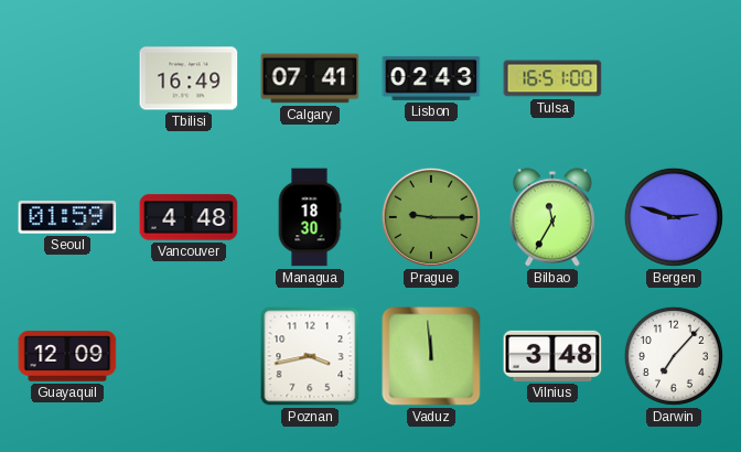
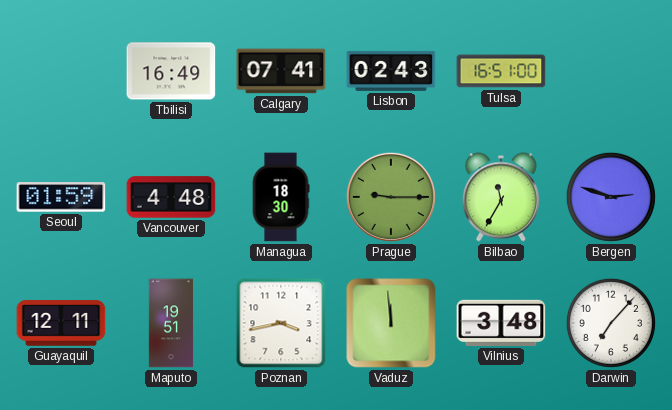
Guayaquil: 12:09 -> 12:11 (61, 323)
Maputo: none -> 19:51 (171, 323)
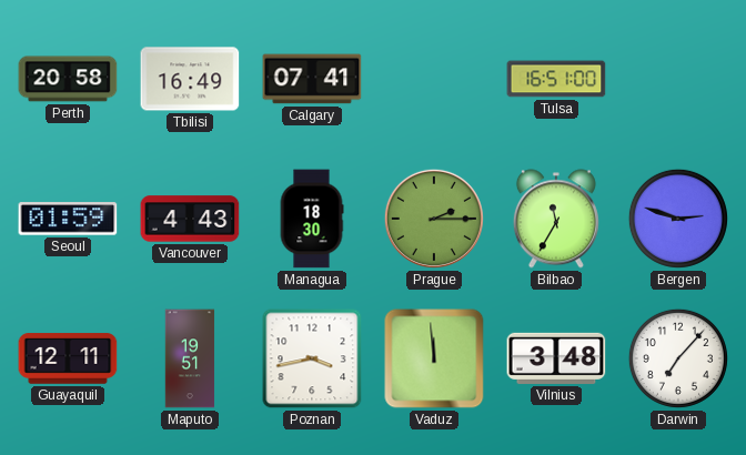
Perth: none -> 20:58 (68, 79)
Lisbon: 02:43 -> none (391, 71)
Vancouver: 4:48 -> 4:43 (190, 219)
Prague: 9:15 -> 2:15 (434, 219)
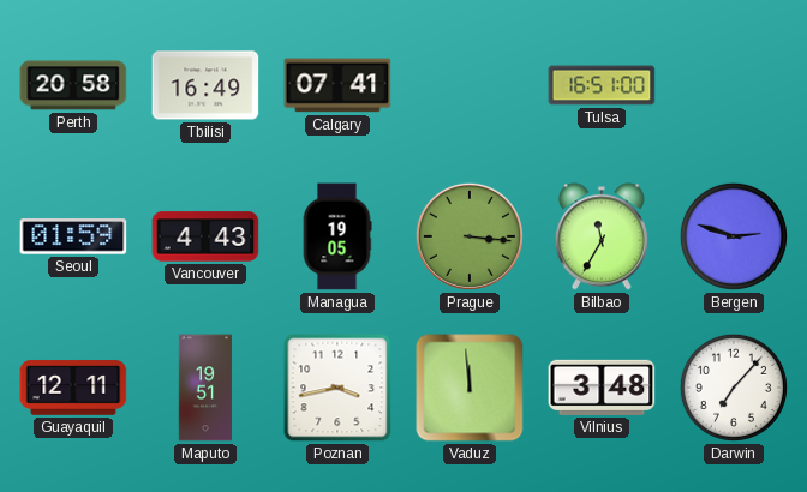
Managua: 18:30 -> 19:05 (337, 236)
Prague: 2:15 -> 3:16 (470, 236)
